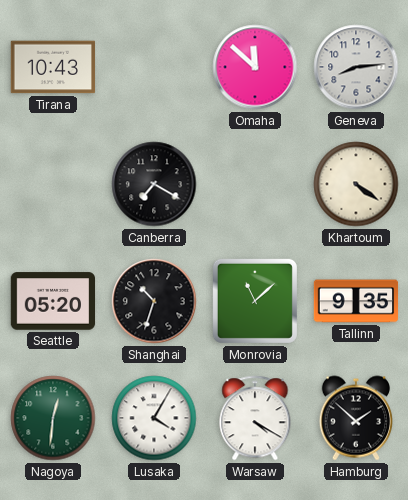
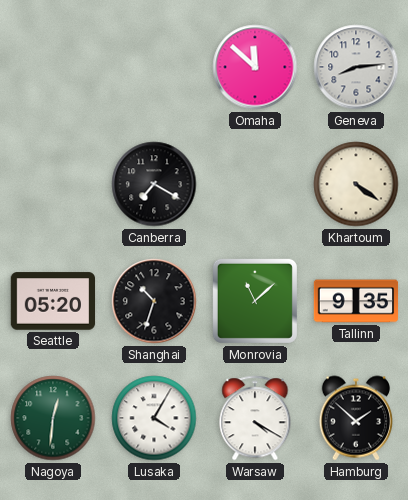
Tirana: 10:43 -> none (53, 67)
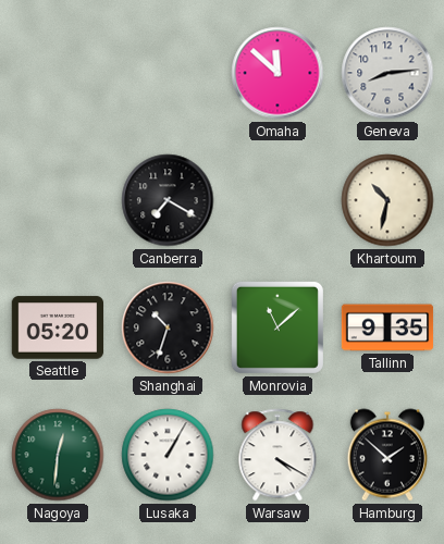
Khartoum: 4:21 -> 10:32 (387, 200)
Lusaka: 4:05 -> 1:05 (168, 455)
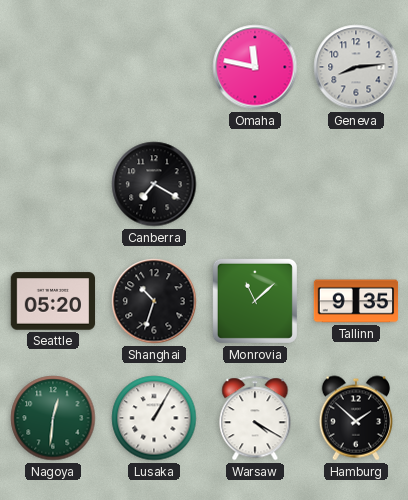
Omaha: 11:52 -> 11:47 (255, 67)
Khartoum: 10:32 -> none (387, 200)
